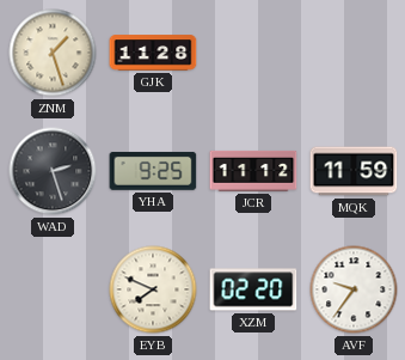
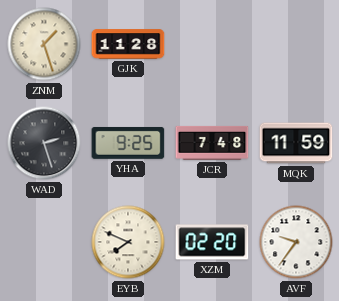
JCR: 11:12 -> 7:48 (212, 143)
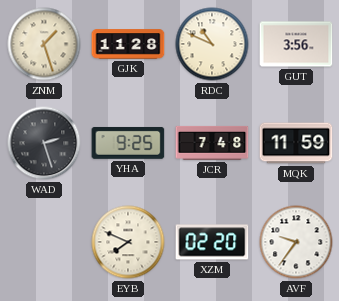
RDC: none -> 10:49 (212, 44)
GUT: none -> 3:56 (296, 44)
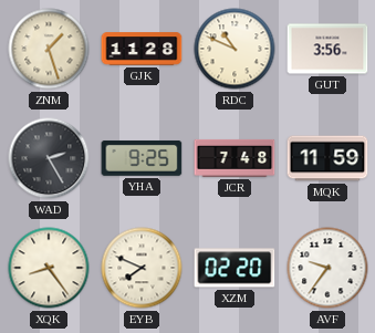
WAD: 2:27 -> 2:25 (49, 158)
XQK: none -> 8:24 (49, 268)
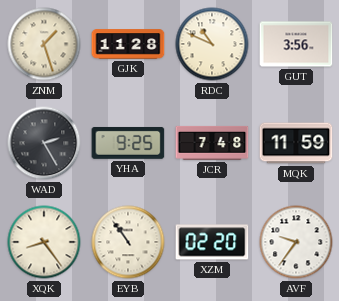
EYB: 7:49 -> 10:54 (128, 242)
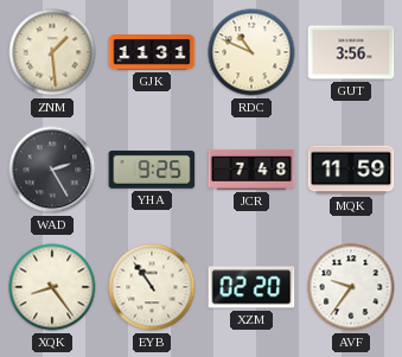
ZNM: 1:27 -> 1:29 (52, 52)
GJK: 11:28 -> 11:31 (152, 52)
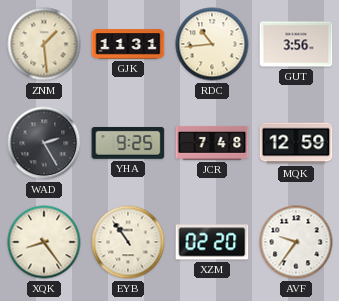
RDC: 10:49 -> 10:44 (212, 44)
MQK: 11:59 -> 12:59 (296, 143)
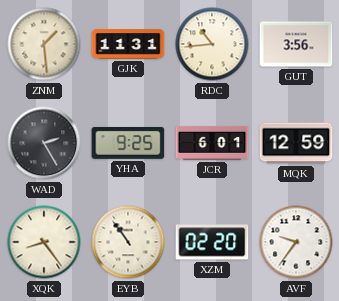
JCR: 7:48 -> 6:01 (212, 143)
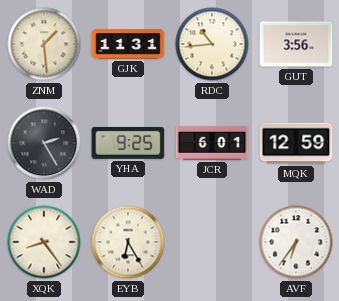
EYB: 10:54 -> 6:25 (128, 242)
XZM: 02:20 -> none (212, 242)
AVF: 9:36 -> 6:36 (296, 242)
